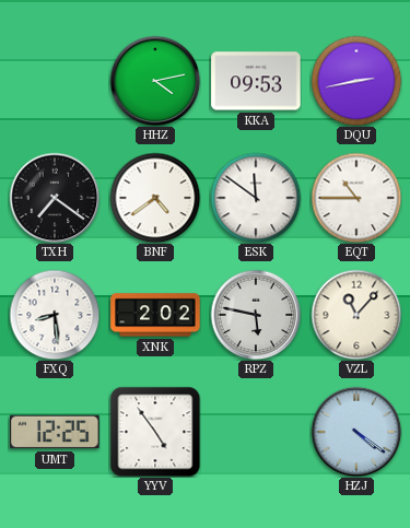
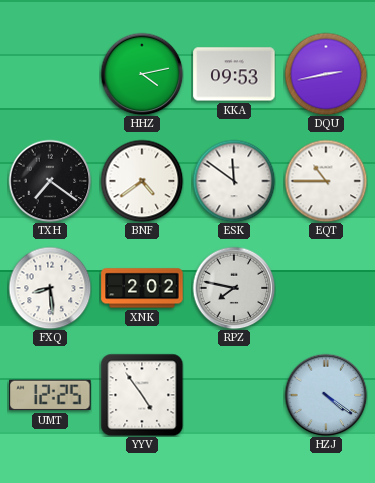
RPZ: 5:47 -> 7:47 (234, 288)
VZL: 11:07 -> none (356, 315)
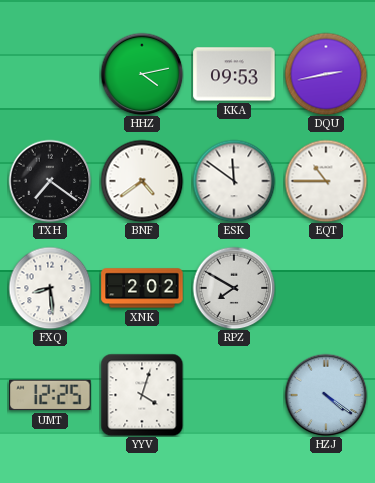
RPZ: 7:47 -> 7:50 (234, 288)
YYV: 4:54 -> 4:03 (142, 395)
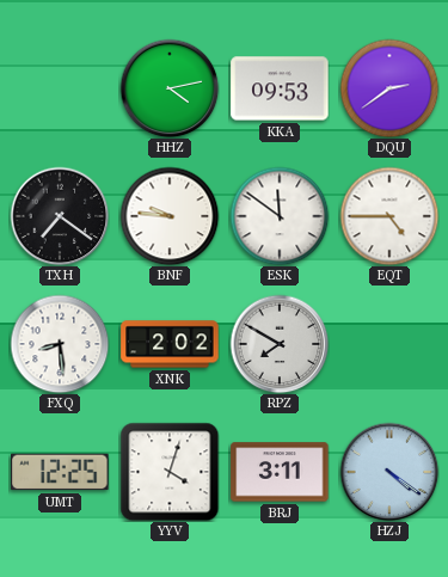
DQU: 2:43 -> 2:39 (389, 88)
BNF: 4:39 -> 9:46 (170, 216)
EQT: 10:45 -> 4:45 (389, 216)
BRJ: none -> 3:11 (280, 472)
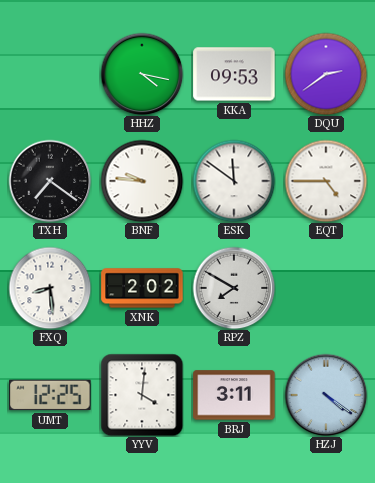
HHZ: 4:13 -> 4:17 (142, 74)
YYV: 4:03 -> 4:01 (142, 395)
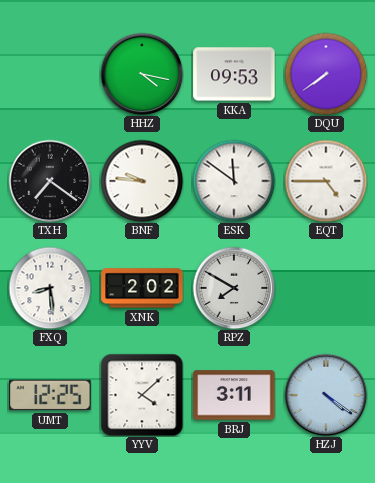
DQU: 2:39 -> 7:39 (326, 74)
YYV: 4:01 -> 4:08 (142, 395)
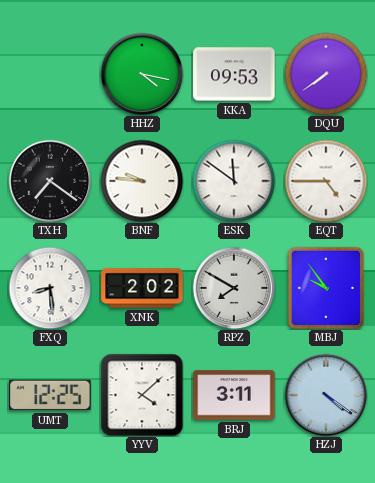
MBJ: none -> 9:54 (326, 288)
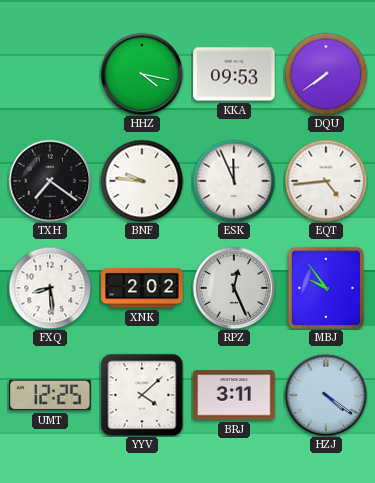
ESK: 11:51 -> 11:56 (234, 181)
EQT: 4:45 -> 4:44 (326, 181)
RPZ: 7:50 -> 12:26 (234, 288)
